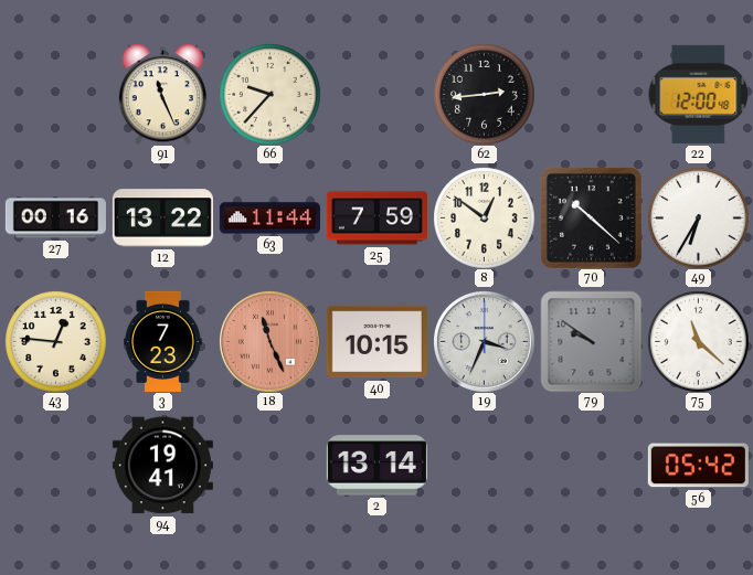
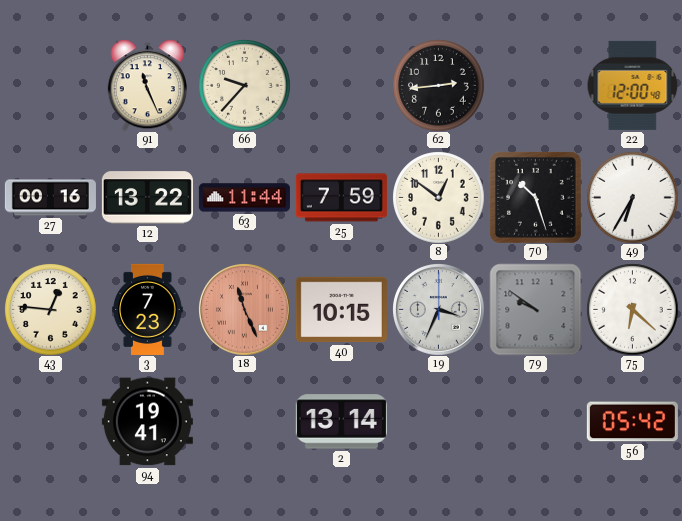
70: 10:22 -> 10:27 (535, 197)
75: 11:22 -> 6:22 (632, 309)
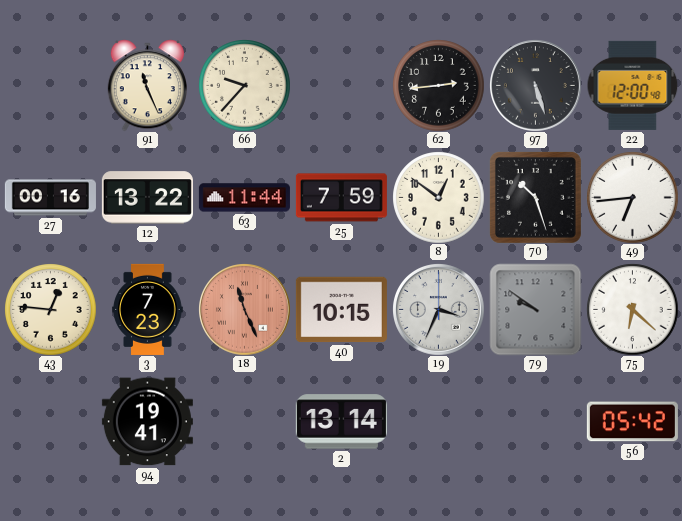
97: none -> 5:27 (536, 86)
49: 6:35 -> 6:44 (632, 197)
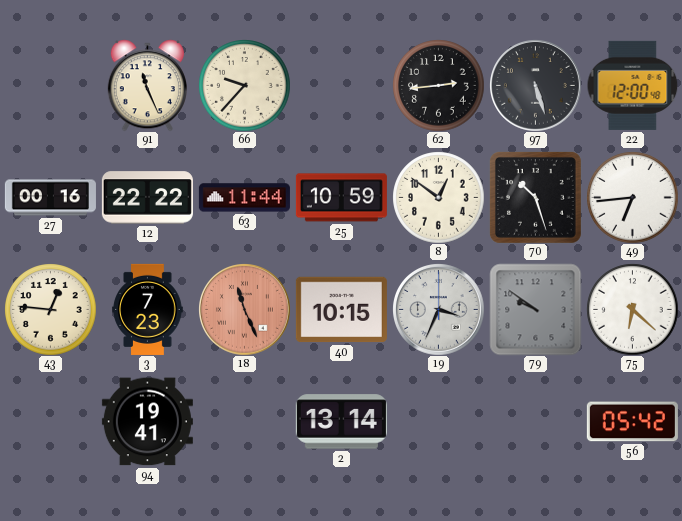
12: 13:22 -> 22:22 (147, 198)
25: 7:59 -> 10:59 (341, 198)
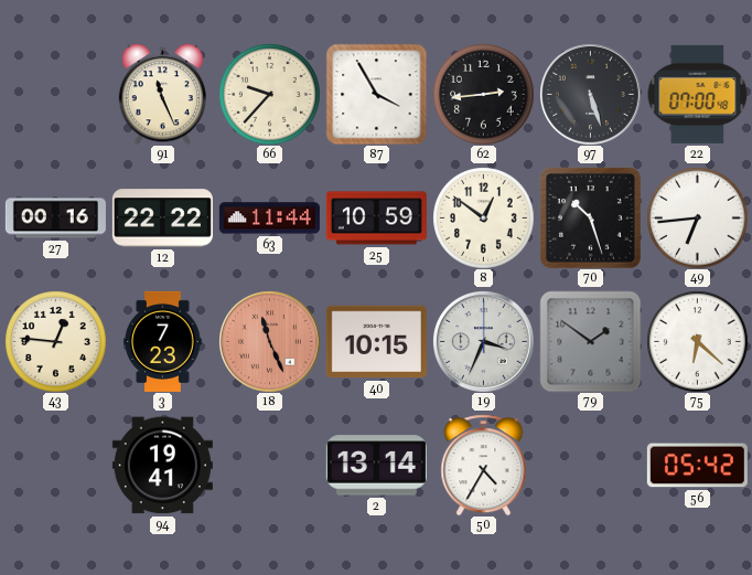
87: none -> 3:55 (376, 94)
22: 12:00 -> 07:00 (697, 94)
79: 9:51 -> 1:51 (590, 341)
50: none -> 4:35 (484, 465)
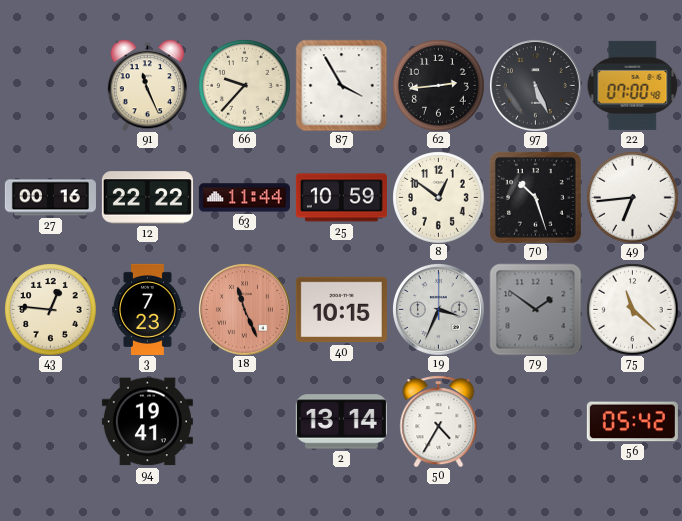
97: 5:27 -> 5:26 (536, 86)
75: 6:22 -> 11:22 (632, 309)
